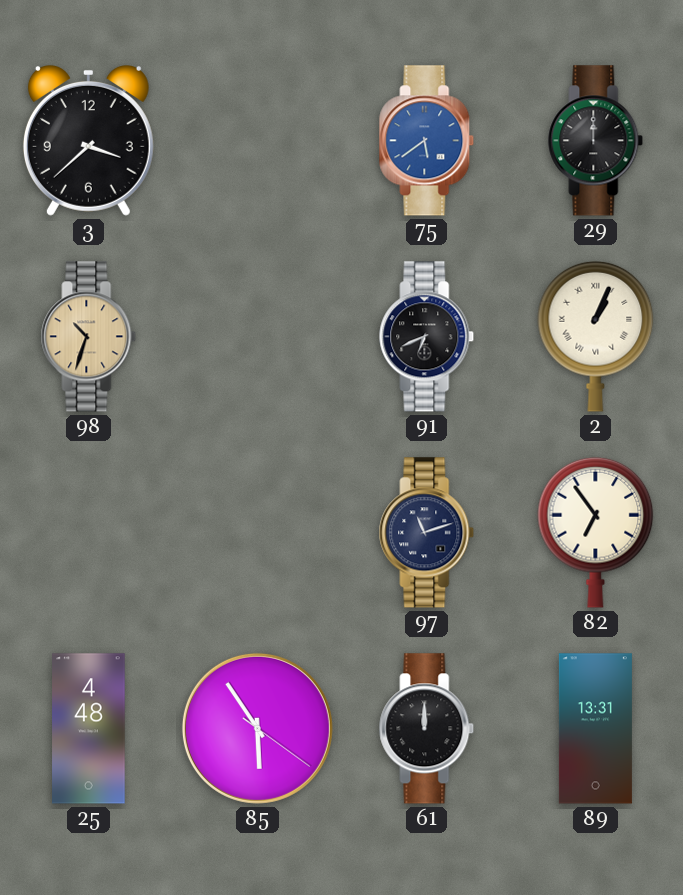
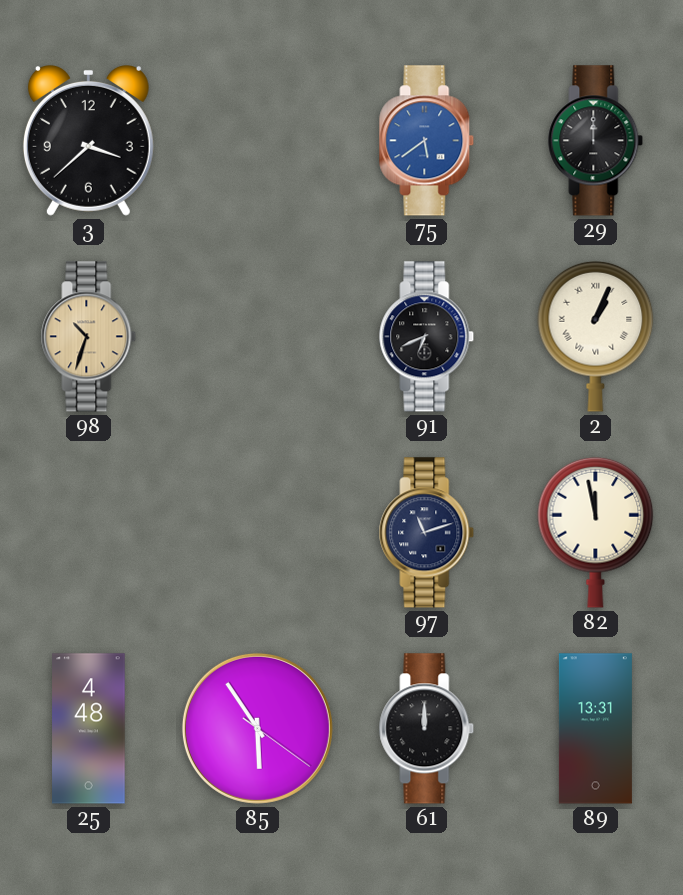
82: 6:54 -> 11:58 (596, 532)
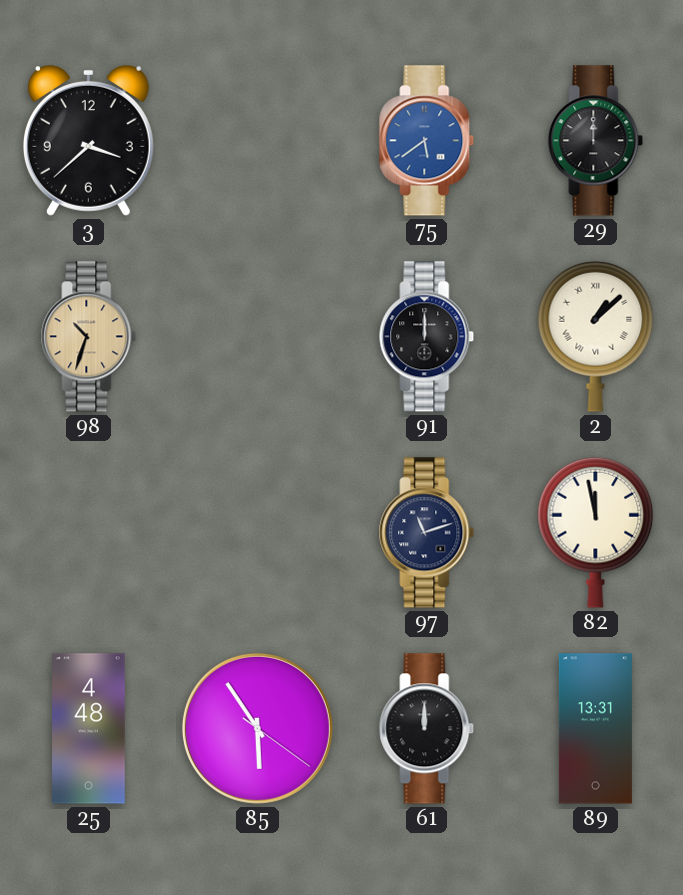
91: 6:41 -> 12:00 (427, 337)
2: 1:04 -> 1:08 (596, 336)
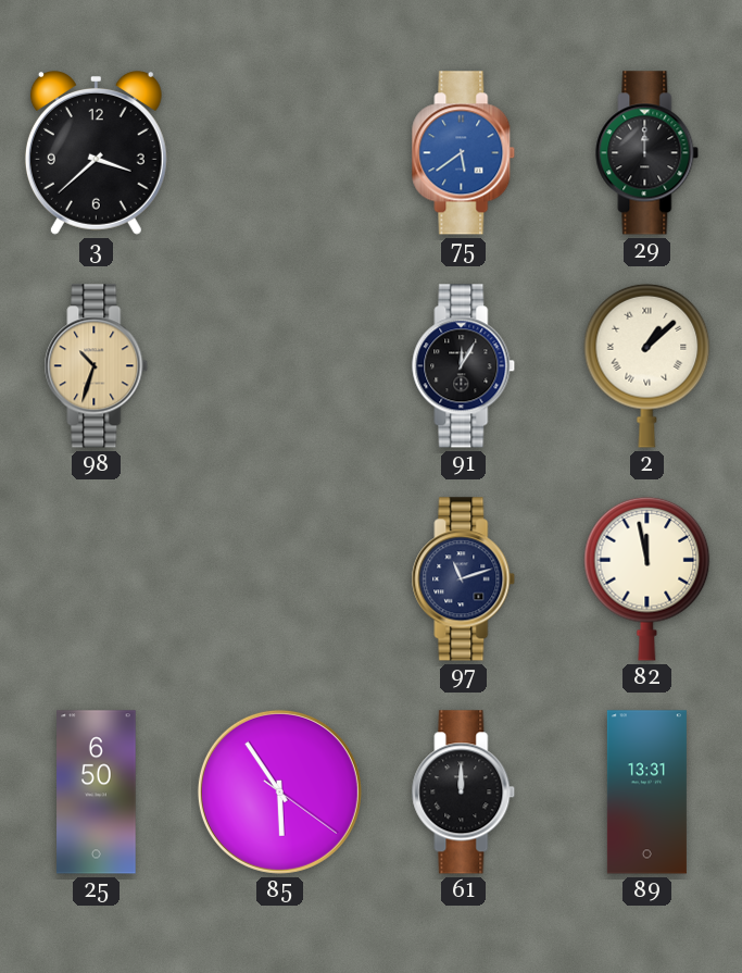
91: 12:00 -> 12:05 (464, 366)
25: 4:48 -> 6:50 (97, 793)
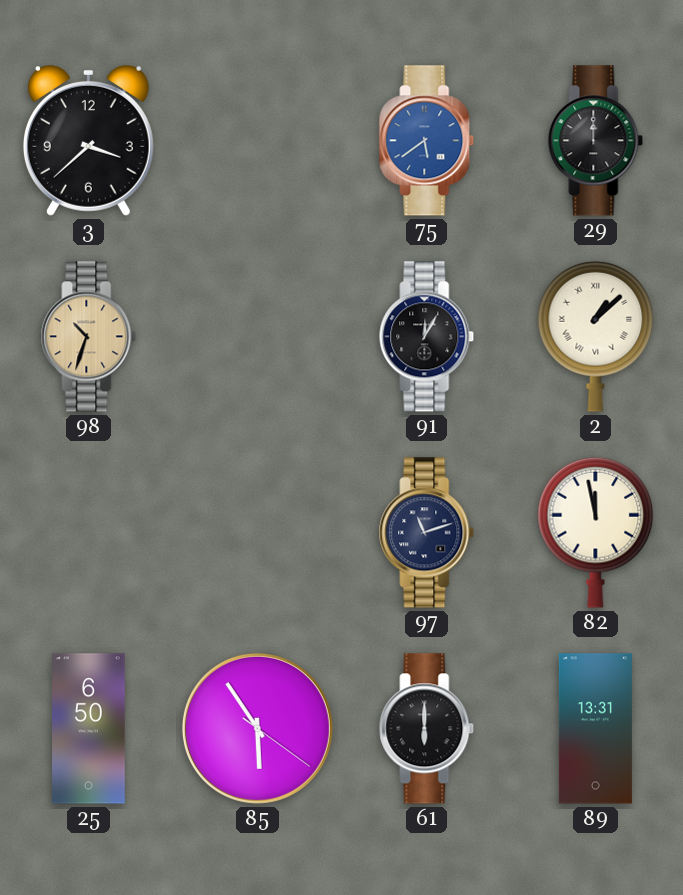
61: 12:00 -> 6:00 (427, 729)
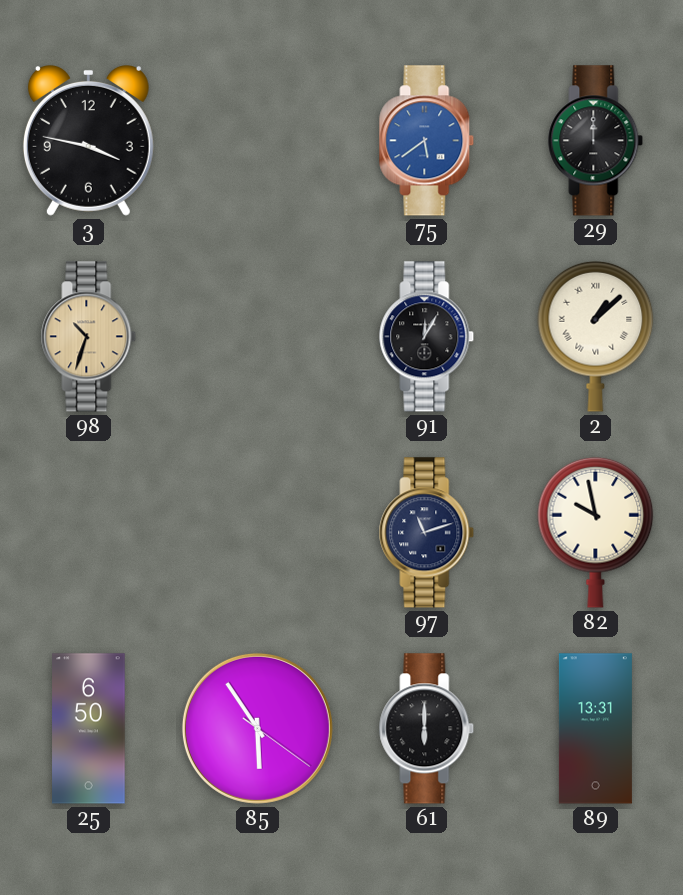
3: 3:38 -> 3:47 (88, 140)
82: 11:58 -> 9:58 (596, 532)
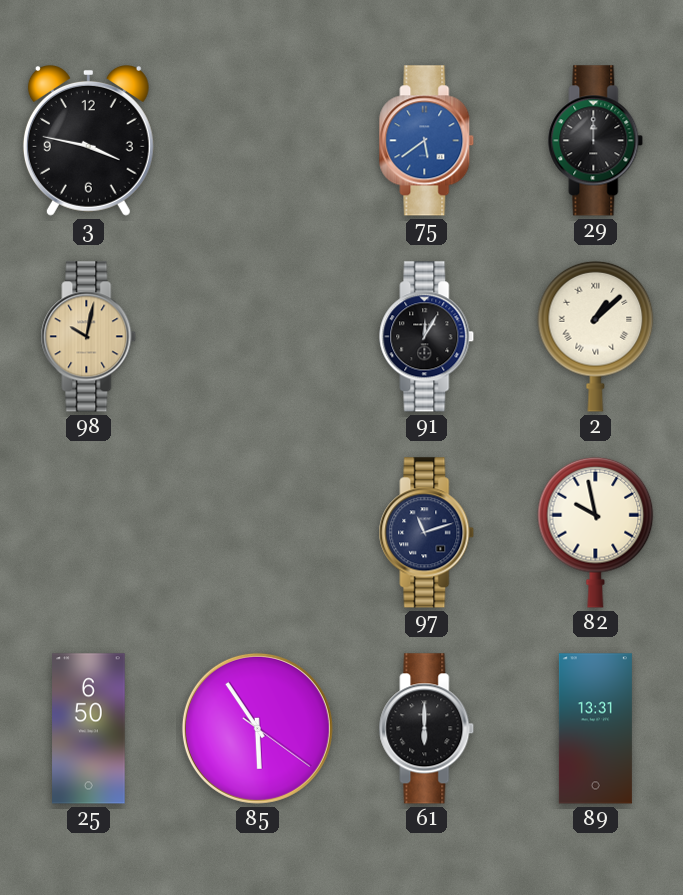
98: 10:33 -> 10:02 (89, 337)
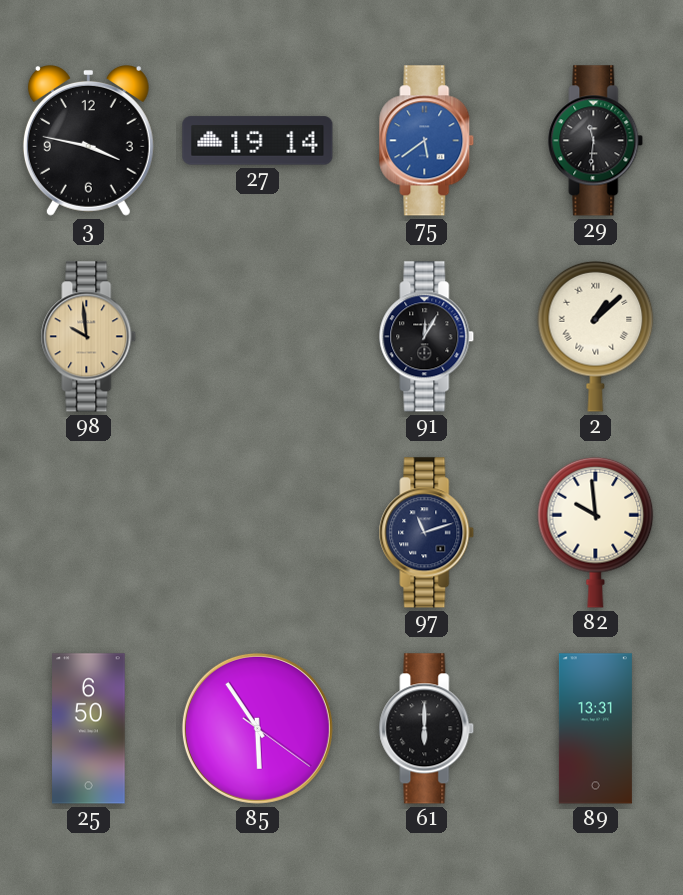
27: none -> 19:14 (258, 141)
29: 12:00 -> 11:31 (596, 141)
98: 10:02 -> 9:59 (89, 337)
82: 9:58 -> 9:59 (596, 532)
